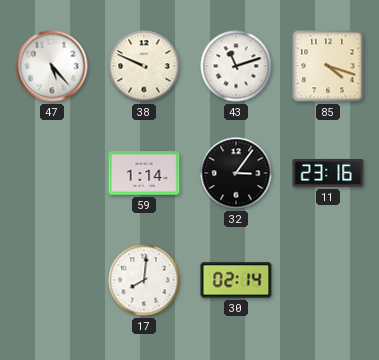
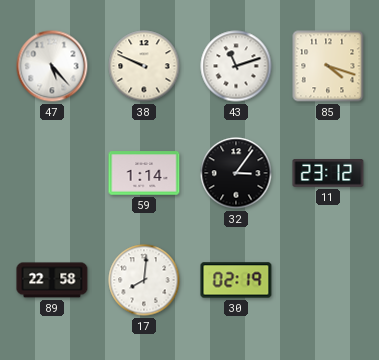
11: 23:16 -> 23:12 (328, 174)
89: none -> 22:58 (52, 280)
30: 02:14 -> 02:19 (236, 280)
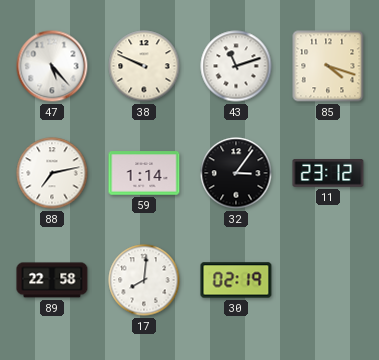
88: none -> 7:13 (52, 173)
